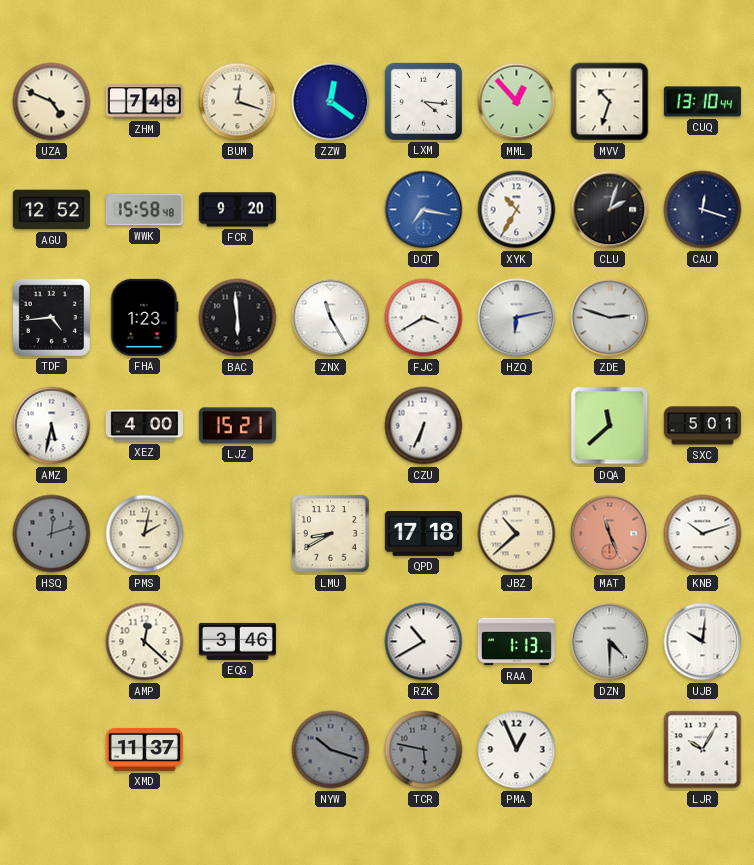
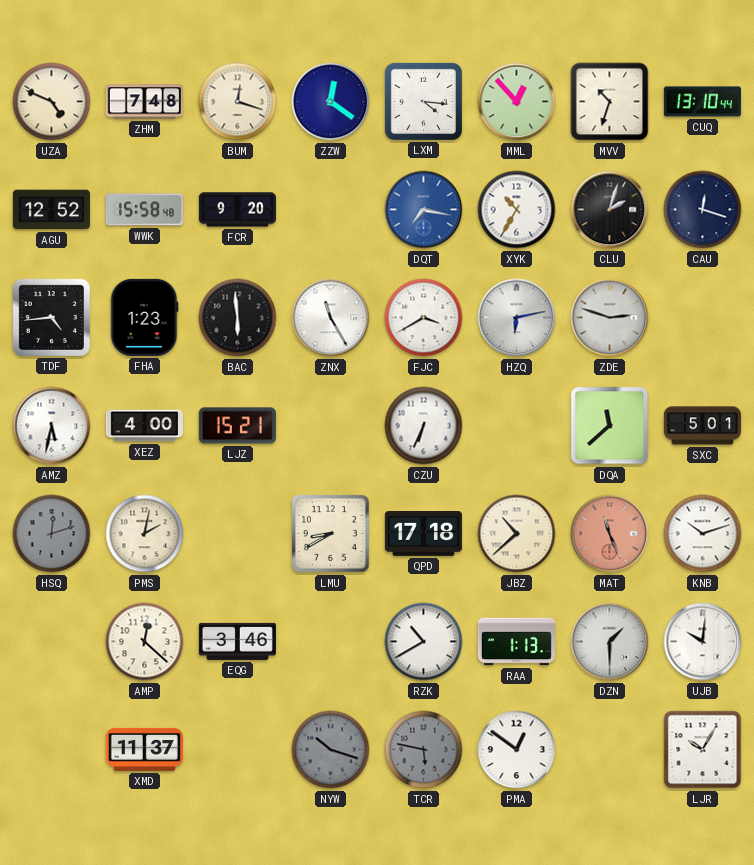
DZN: 4:30 -> 1:30 (610, 642)
PMA: 12:56 -> 12:51 (517, 750)
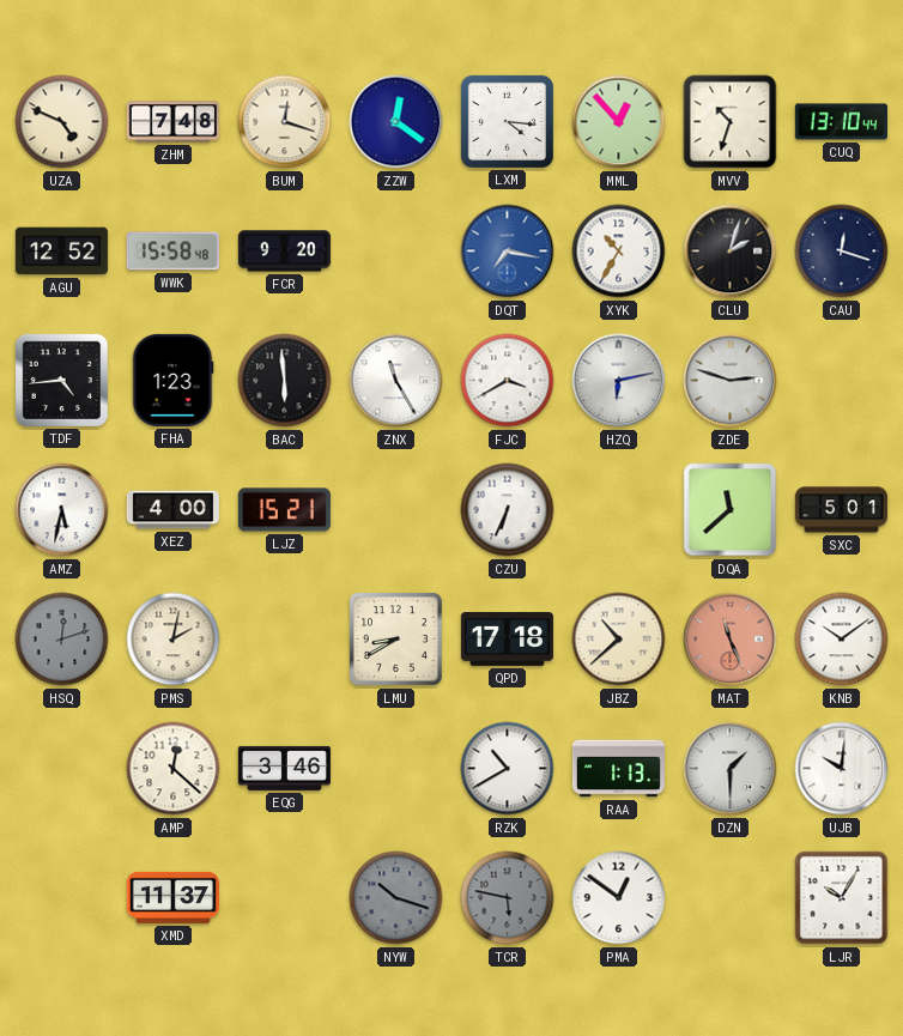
KNB: 10:12 -> 10:09 (842, 640)
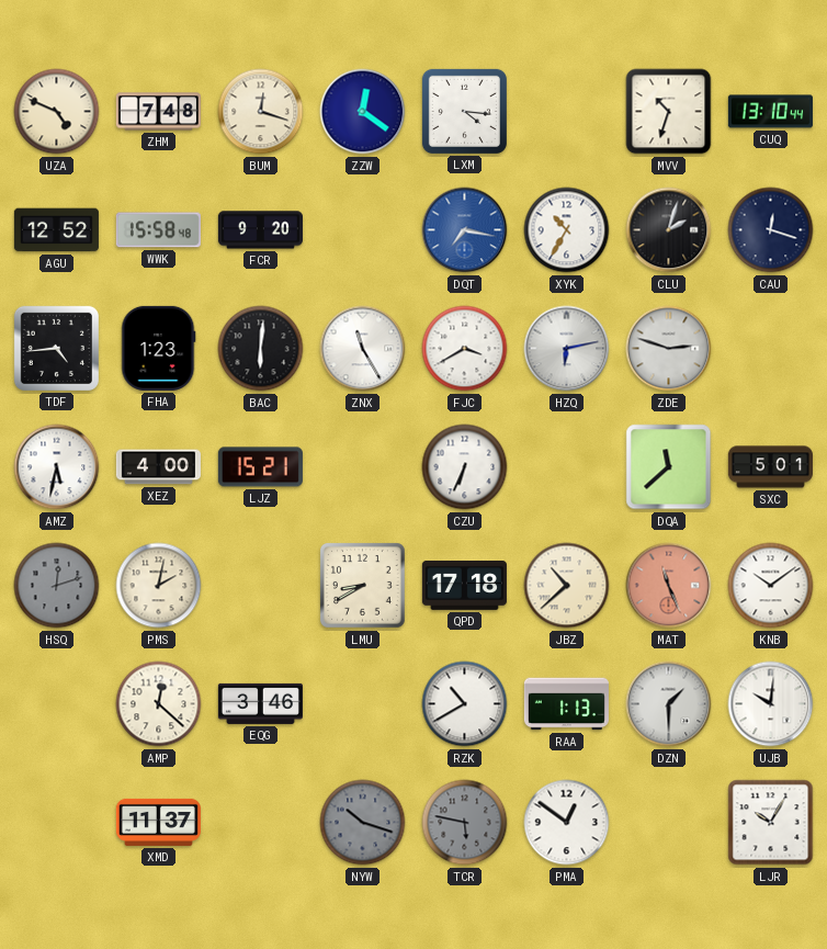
MML: 12:53 -> none (619, 122)
BAC: 5:59 -> 6:01 (261, 349)
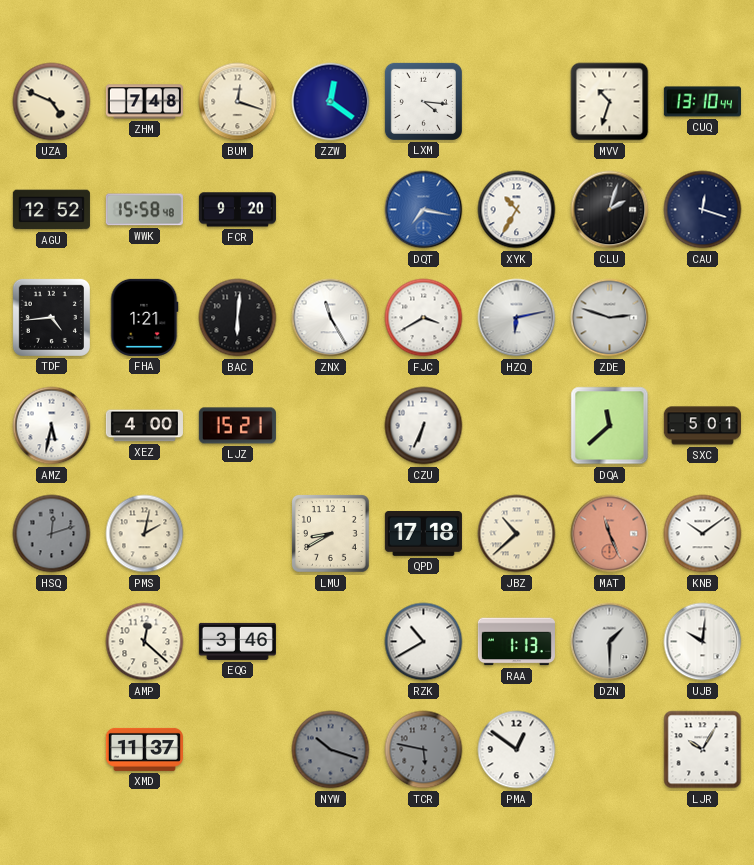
FHA: 1:23 -> 1:21 (145, 317)
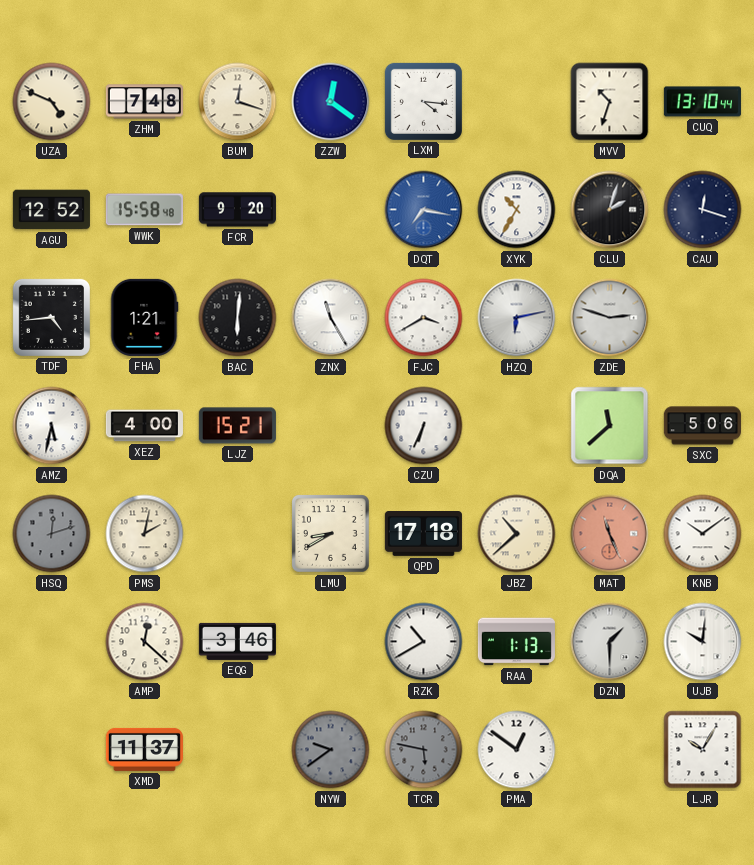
SXC: 5:01 -> 5:06 (702, 426)
NYW: 10:18 -> 9:39 (331, 750)
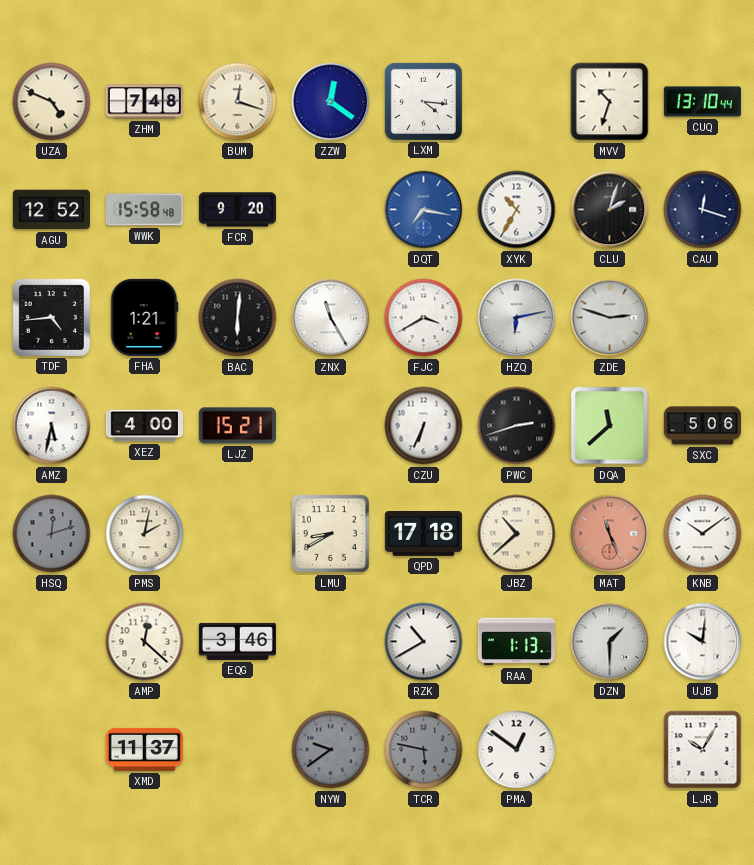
PWC: none -> 2:42 (517, 426)
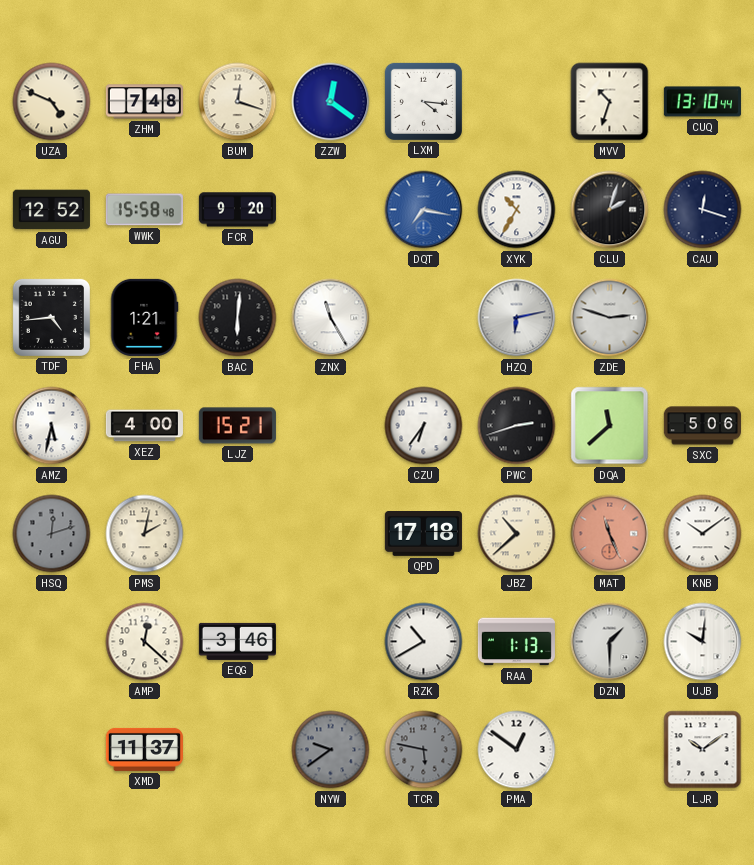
FJC: 3:40 -> none (424, 318)
CZU: 6:34 -> 6:36 (424, 426)
LMU: 8:40 -> none (331, 534)
LJR: 10:05 -> 10:09 (703, 750)
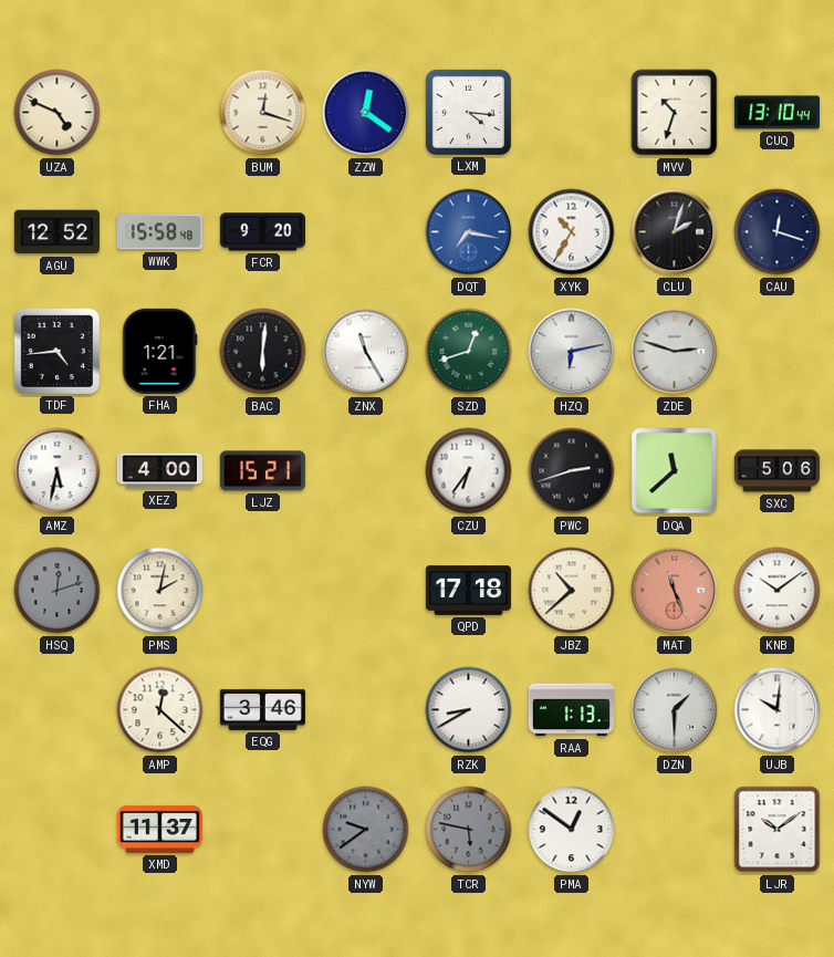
ZHM: 7:48 -> none (144, 102)
SZD: none -> 12:42 (469, 352)
RZK: 10:40 -> 8:40 (469, 710)
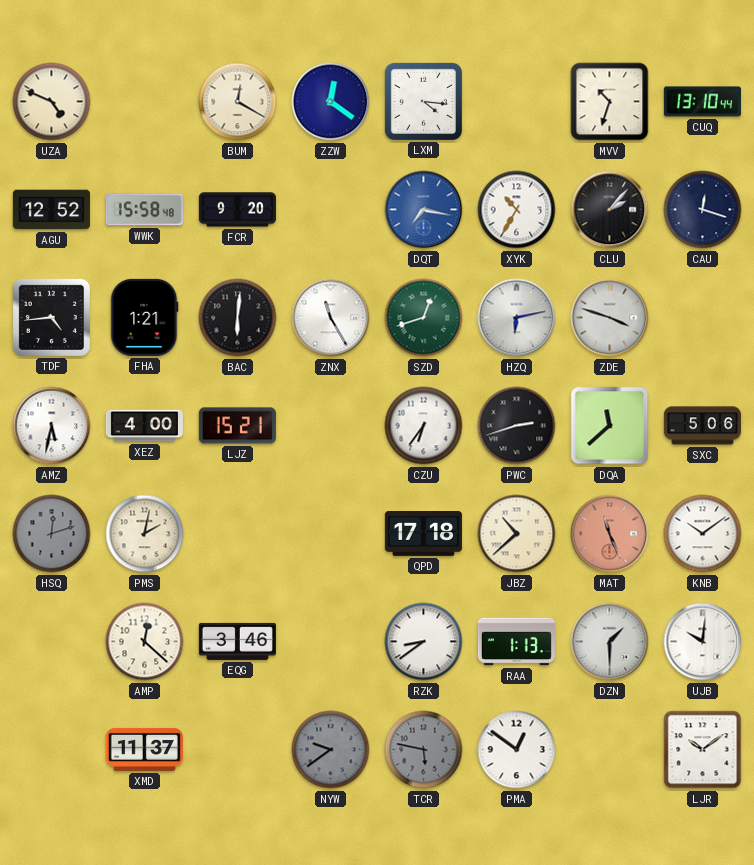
BUM: 12:18 -> 12:20 (238, 102)
CLU: 2:03 -> 2:07 (610, 210)
ZDE: 2:48 -> 3:48 (610, 318)
RZK: 8:40 -> 8:39 (424, 642)
